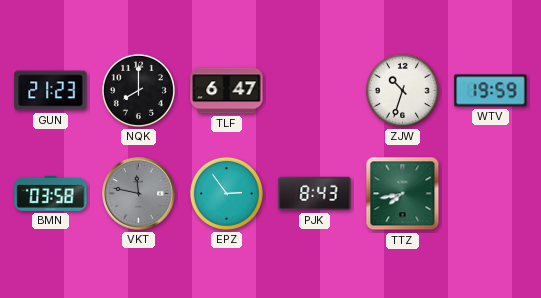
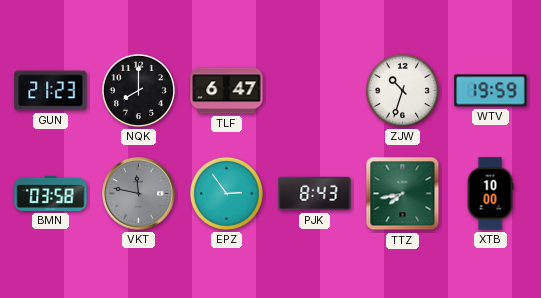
XTB: none -> 10:00 (490, 194)
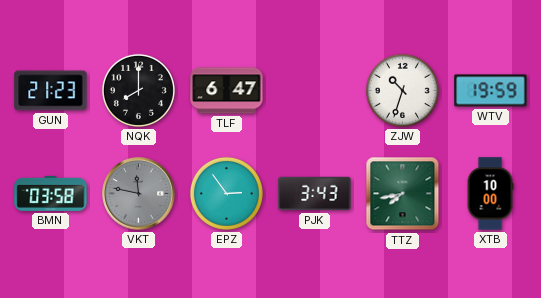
PJK: 8:43 -> 3:43 (315, 194)
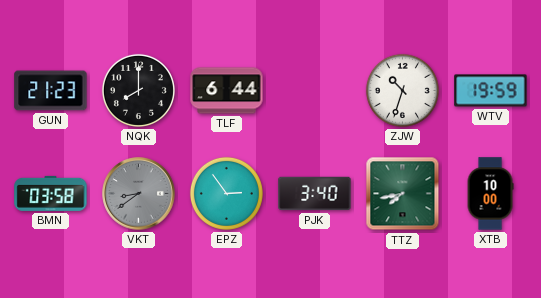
TLF: 6:47 -> 6:44 (227, 91)
VKT: 11:47 -> 8:39 (139, 194)
PJK: 3:43 -> 3:40 (315, 194)
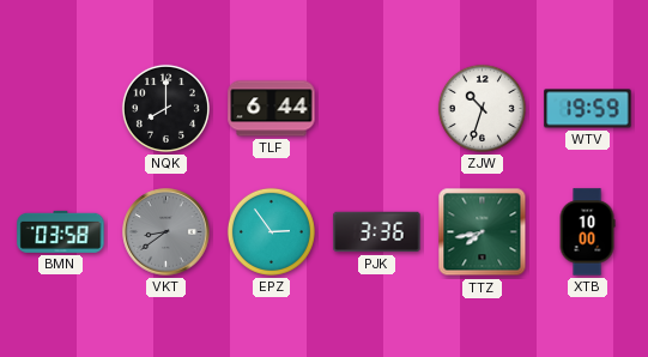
GUN: 21:23 -> none (51, 91)
PJK: 3:40 -> 3:36 (377, 232)
